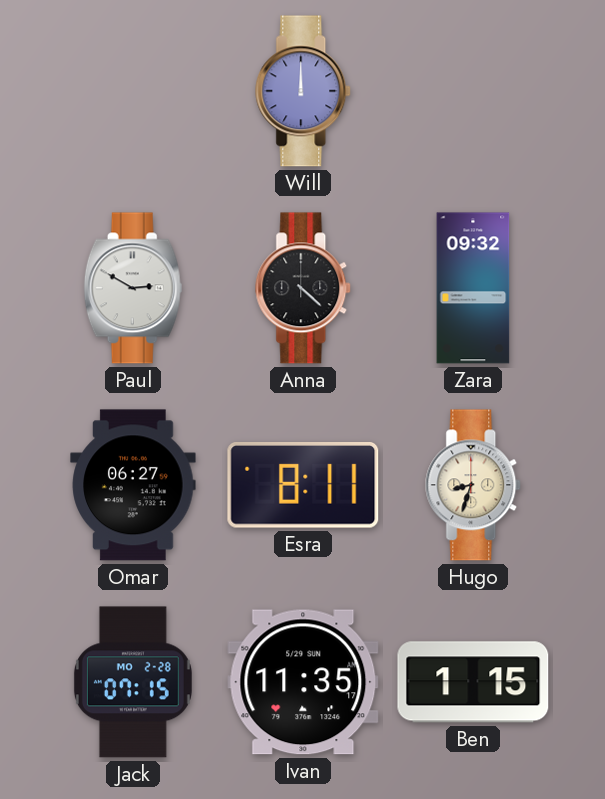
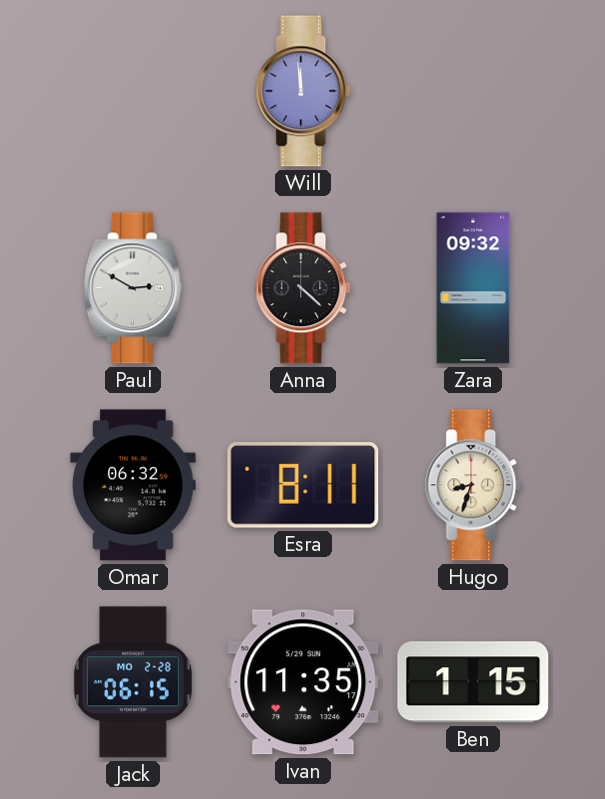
Will: 12:00 -> 11:59 (304, 91)
Omar: 06:27 -> 06:32 (133, 485)
Jack: 07:15 -> 06:15 (133, 682)
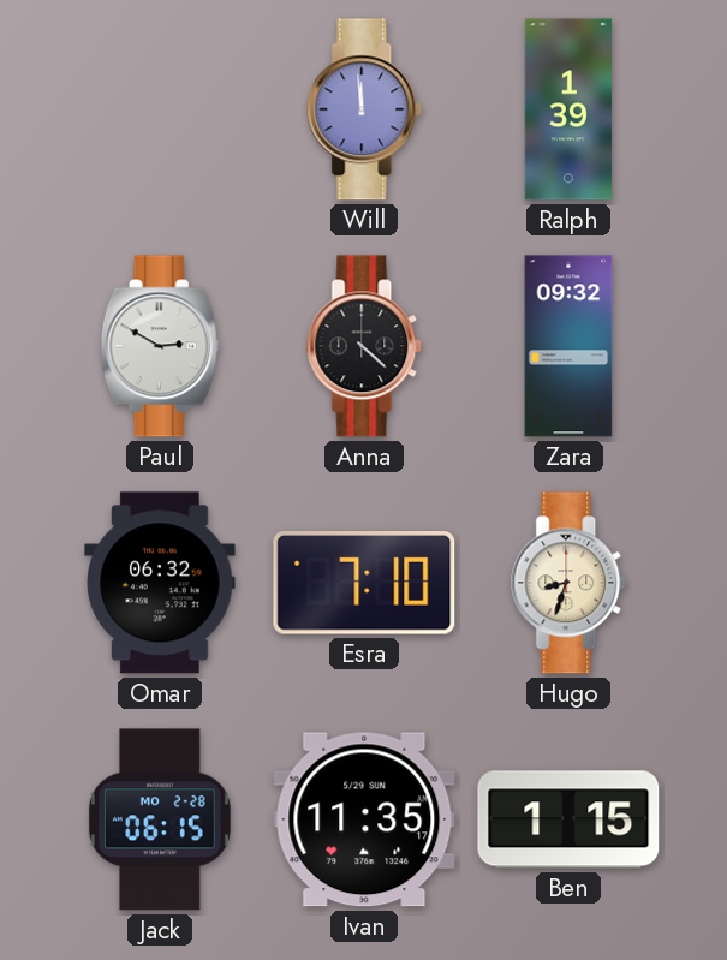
Ralph: none -> 1:39 (568, 109)
Esra: 8:11 -> 7:10 (364, 584)
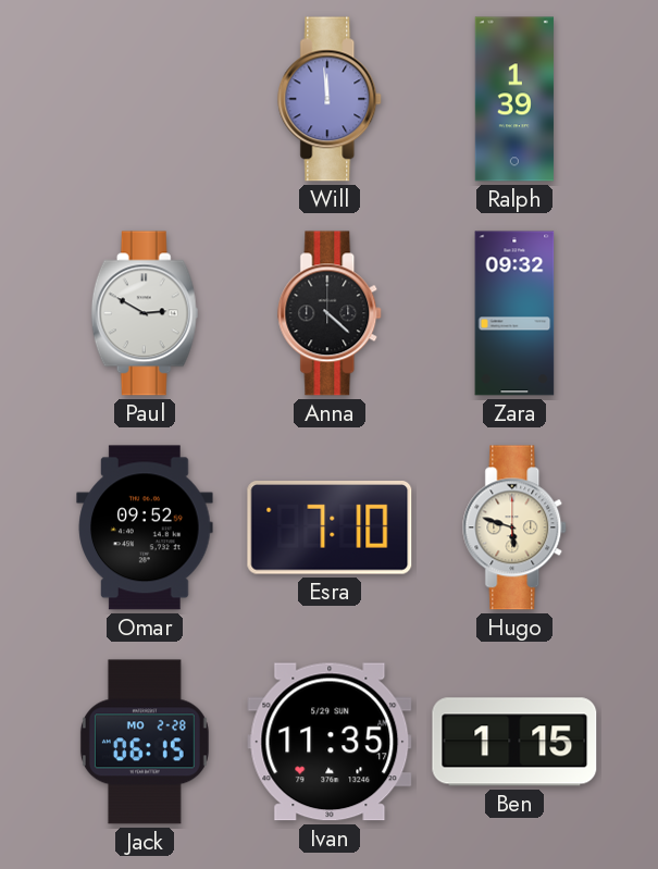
Omar: 06:32 -> 09:52 (145, 527)
Hugo: 8:33 -> 5:48 (516, 527)
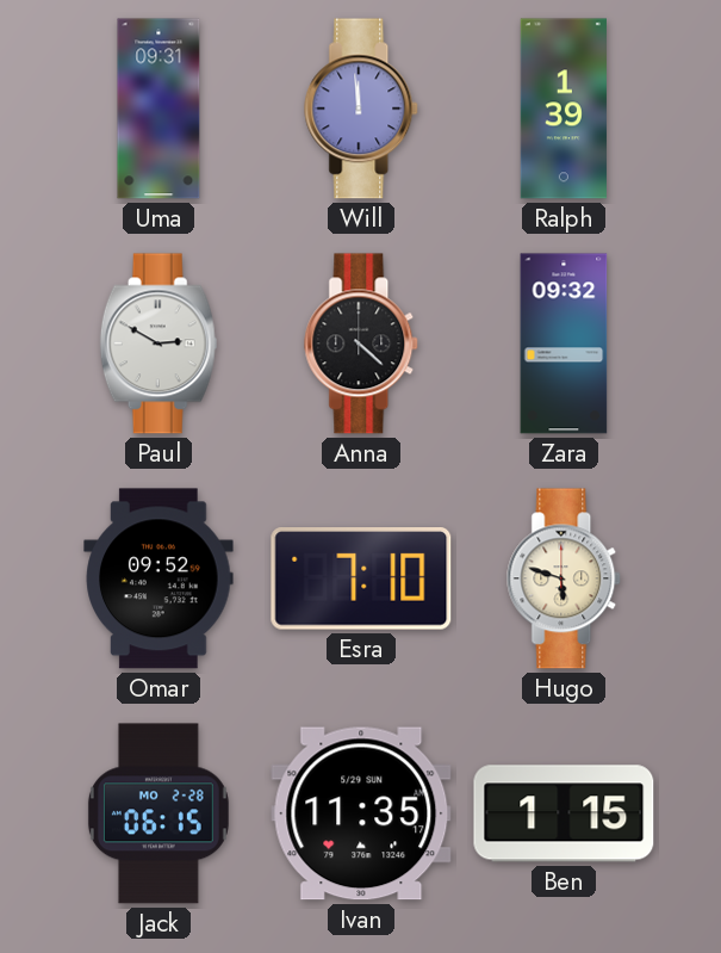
Uma: none -> 09:31 (159, 109)
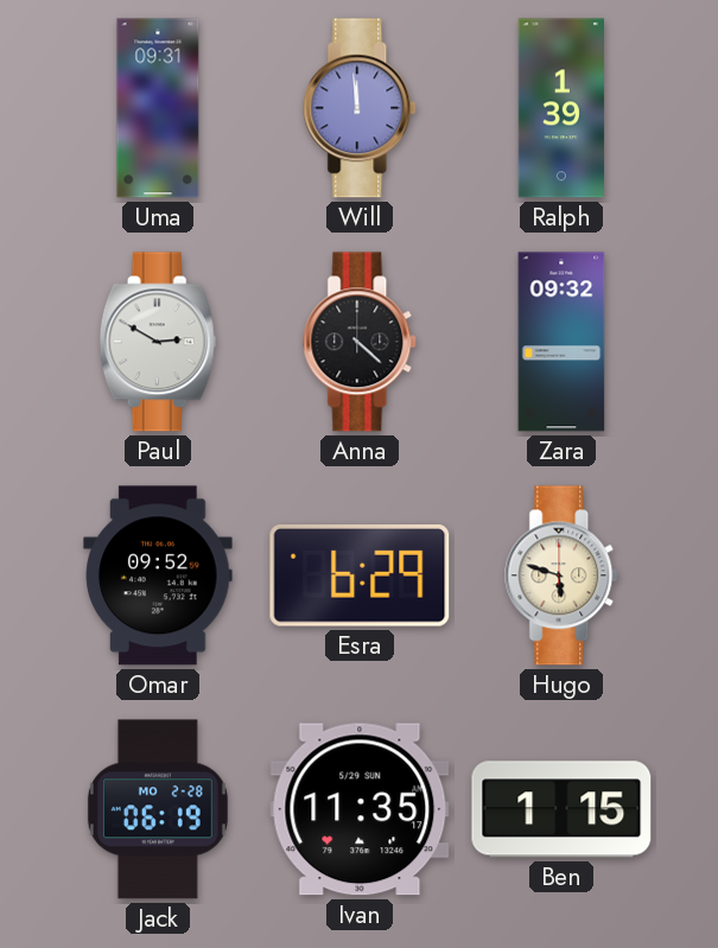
Esra: 7:10 -> 6:29 (360, 577)
Jack: 06:15 -> 06:19 (158, 809)
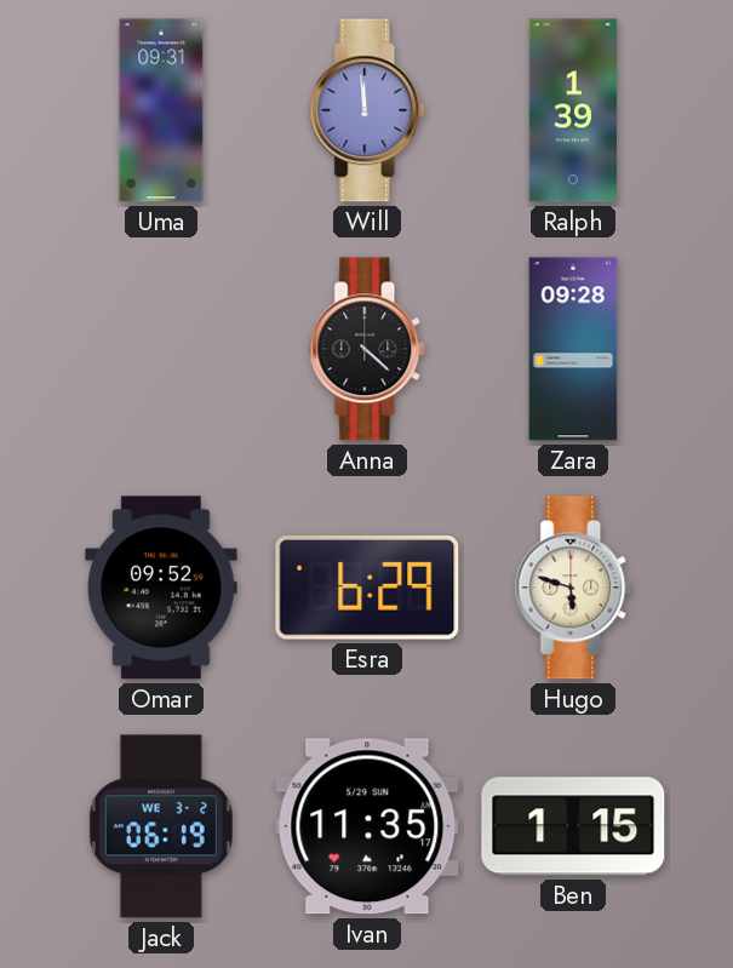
Paul: 2:50 -> none (158, 342)
Zara: 09:32 -> 09:28 (573, 349)
Jack date: MO 2-28 -> WE 3-2 (161, 826)
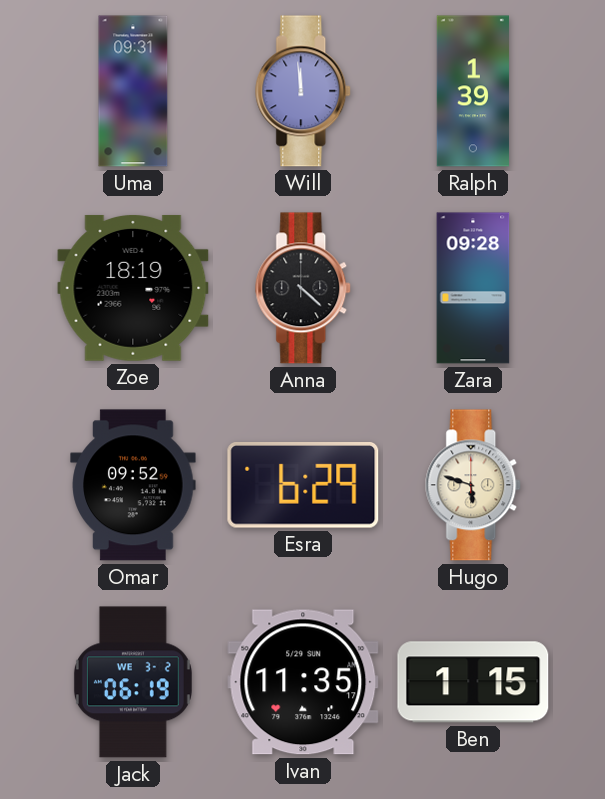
Zoe: none -> 18:19 (133, 288)
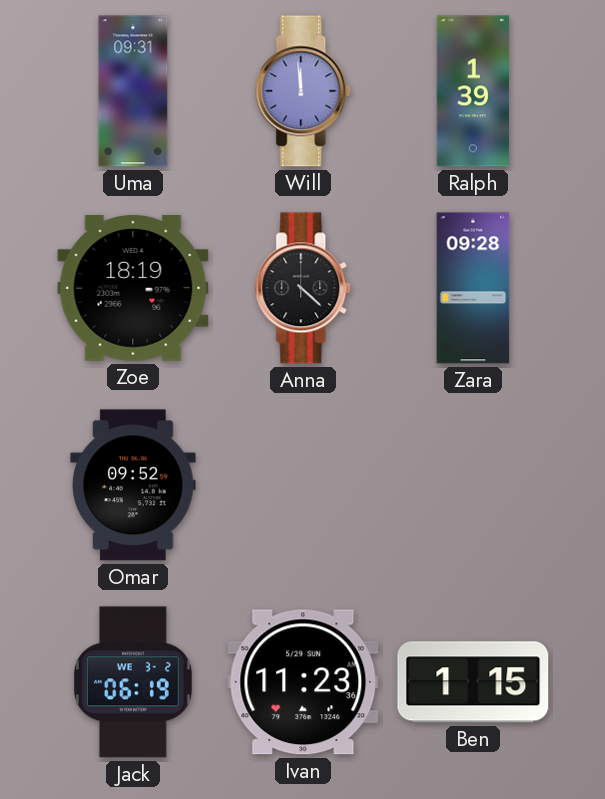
Esra: 6:29 -> none (303, 486)
Hugo: 5:48 -> none (474, 485)
Ivan: 11:35 -> 11:23 (303, 682)
